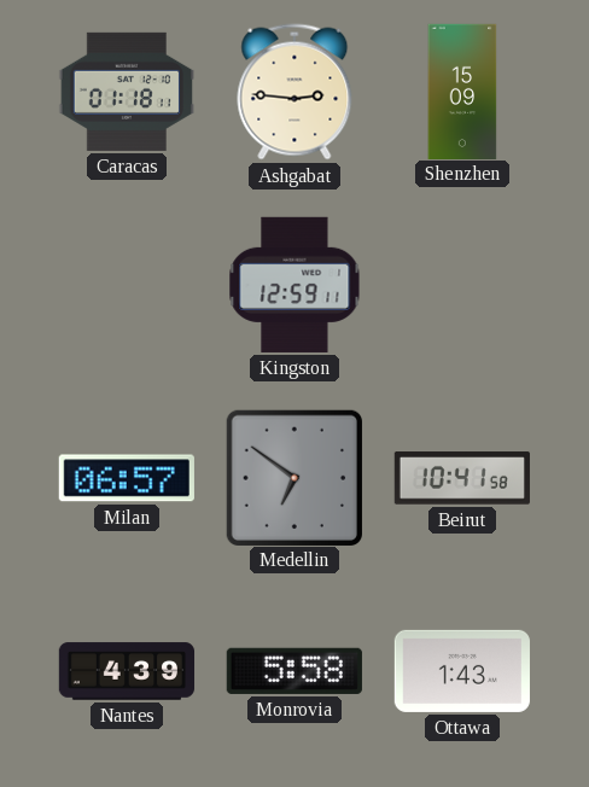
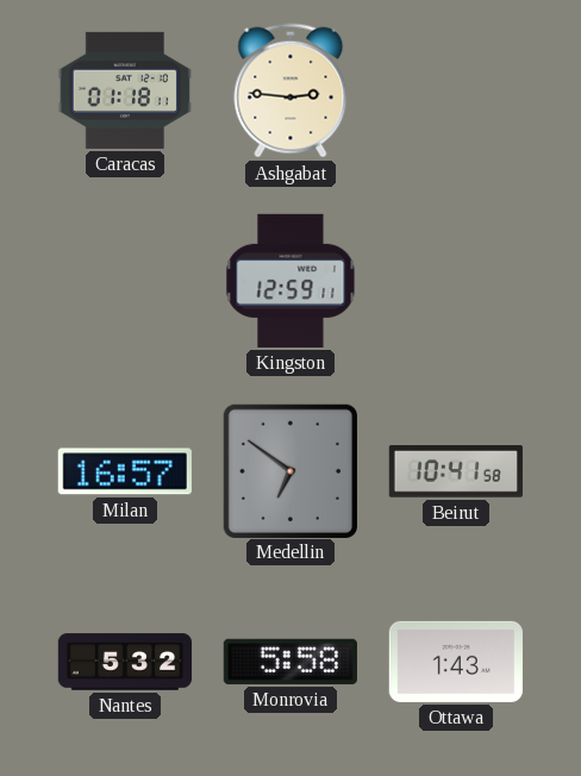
Shenzhen: 15:09 -> none (462, 91)
Milan: 06:57 -> 16:57 (125, 471)
Nantes: 4:39 -> 5:32 (125, 662)
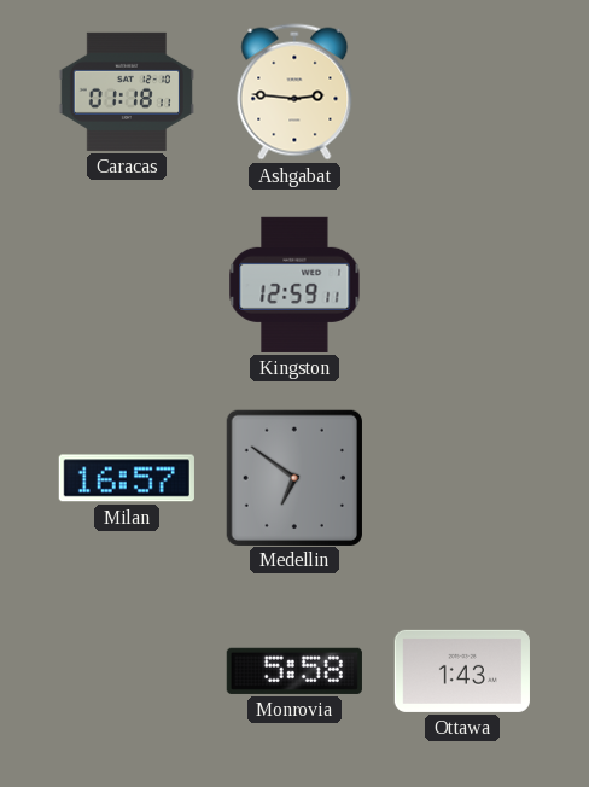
Beirut: 10:41 -> none (456, 471)
Nantes: 5:32 -> none (125, 662)
